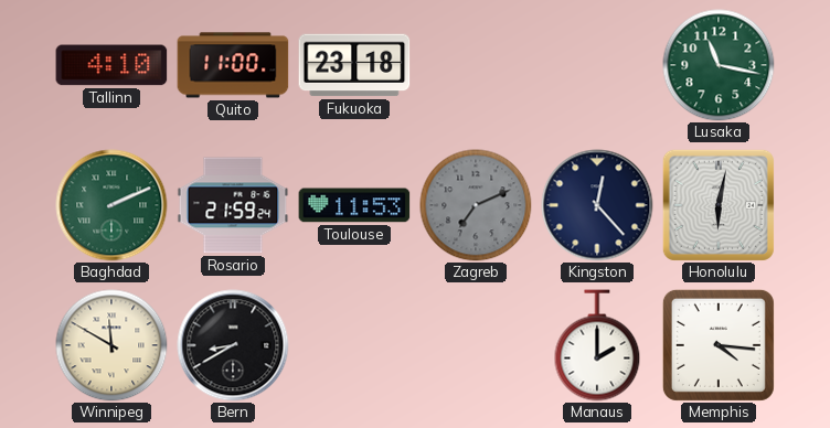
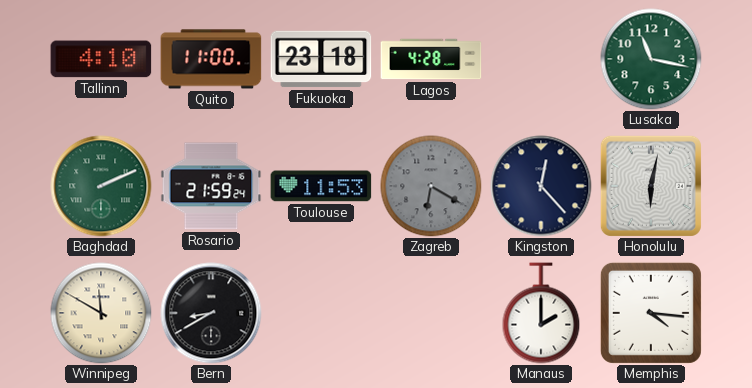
Lagos: none -> 4:28 (431, 59)
Zagreb: 7:11 -> 6:20 (431, 186)
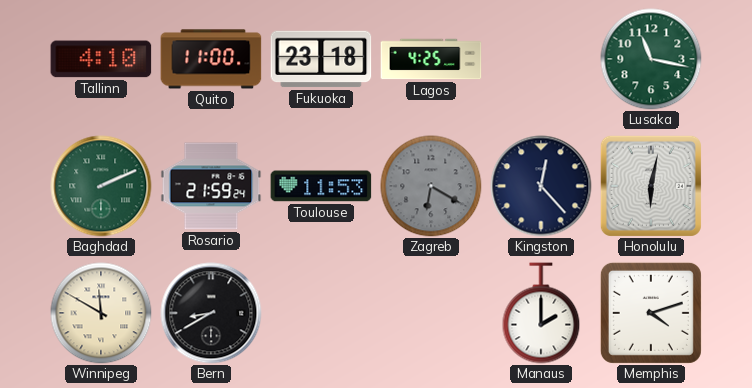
Lagos: 4:28 -> 4:25 (431, 59)
Memphis: 4:16 -> 4:12 (651, 313)
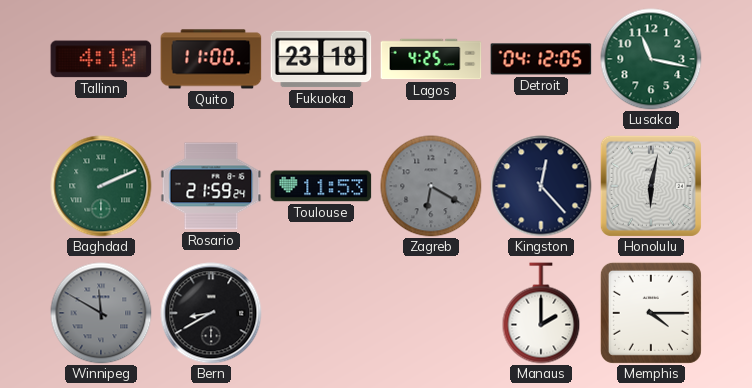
Detroit: none -> 04:12 (541, 59)
Winnipeg dial: cream -> grey (101, 313)
Memphis: 4:12 -> 4:15 (651, 313)
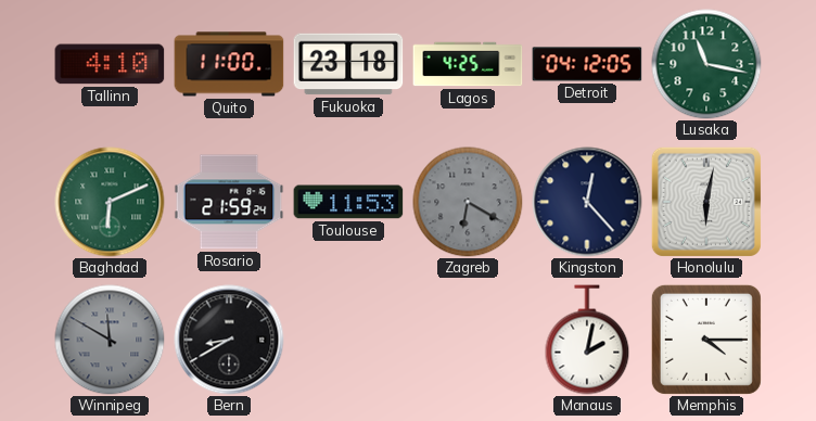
Baghdad: 2:11 -> 6:11 (110, 202)
Manaus: 2:00 -> 2:02 (587, 340)
